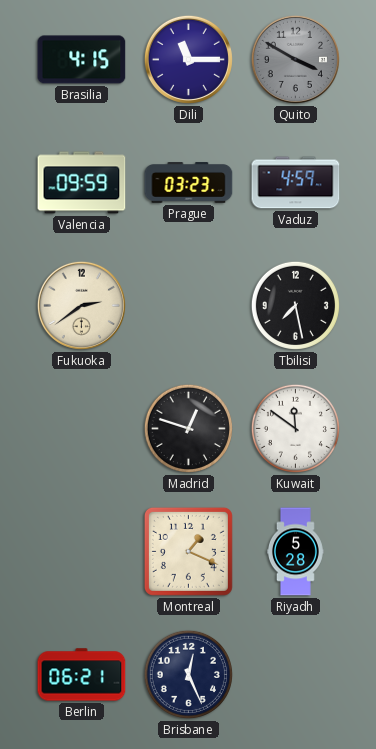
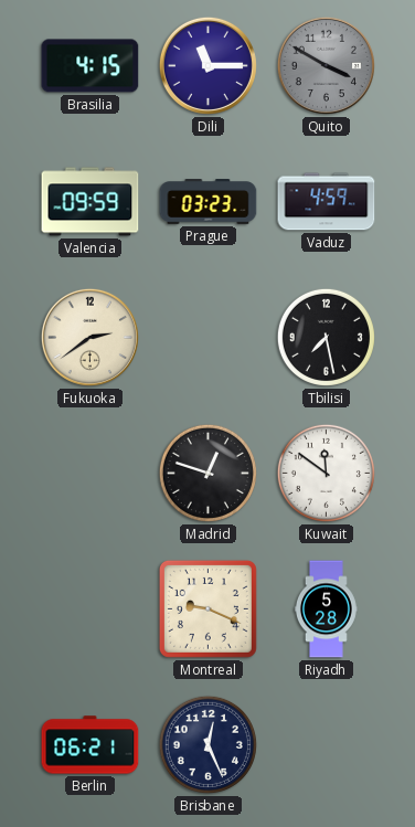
Montreal: 1:19 -> 9:19 (208, 608)
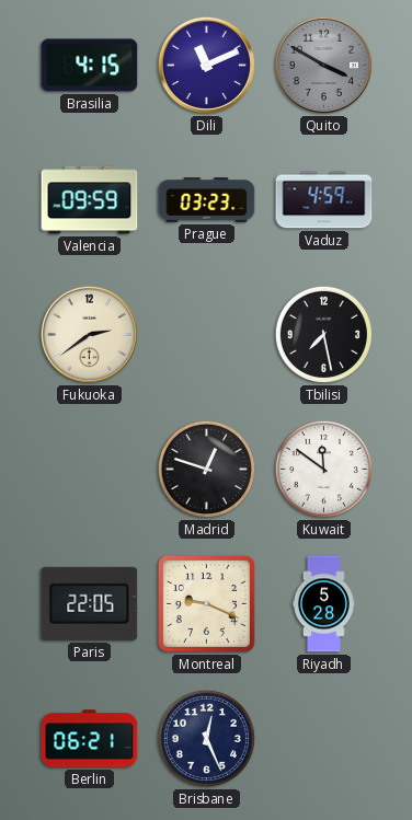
Dili: 11:15 -> 11:11 (206, 65)
Paris: none -> 22:05 (90, 603)
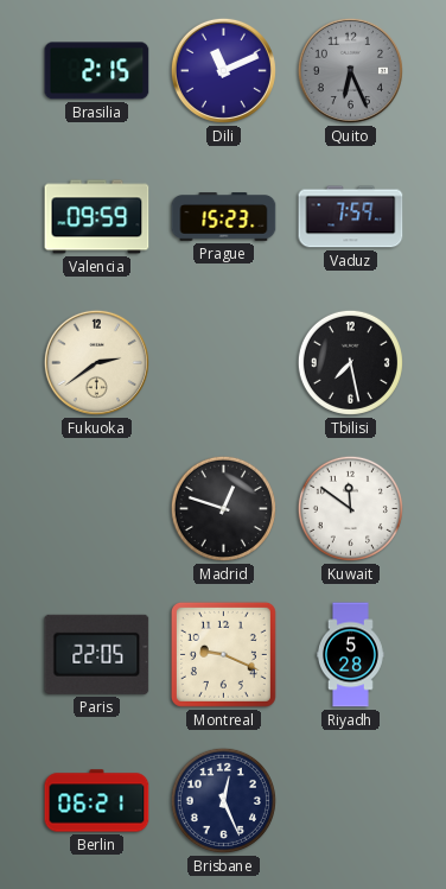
Brasilia: 4:15 -> 2:15 (97, 71)
Quito: 3:50 -> 6:26 (350, 70)
Prague: 03:23 -> 15:23 (224, 217)
Vaduz: 4:59 -> 7:59 (351, 217)
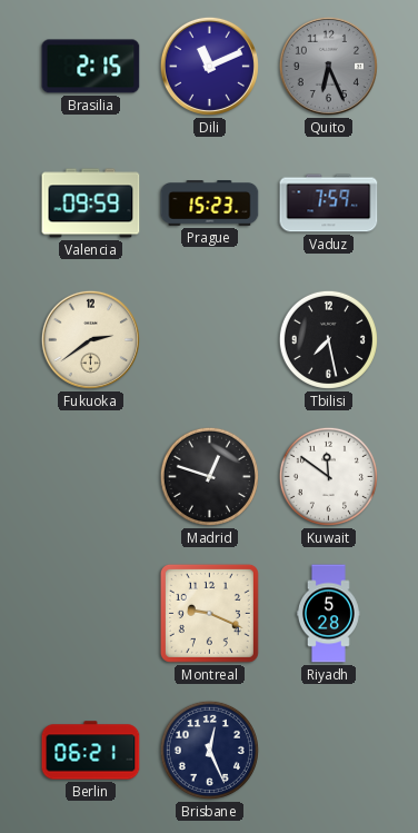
Paris: 22:05 -> none (97, 654)
